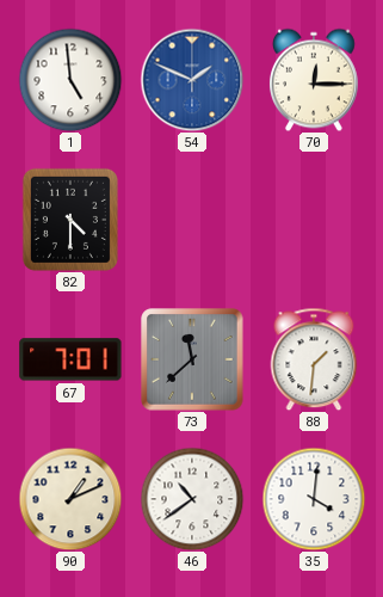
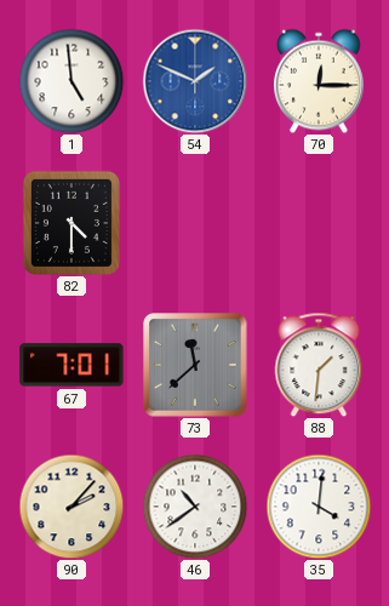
90: 1:11 -> 2:07 (71, 507)
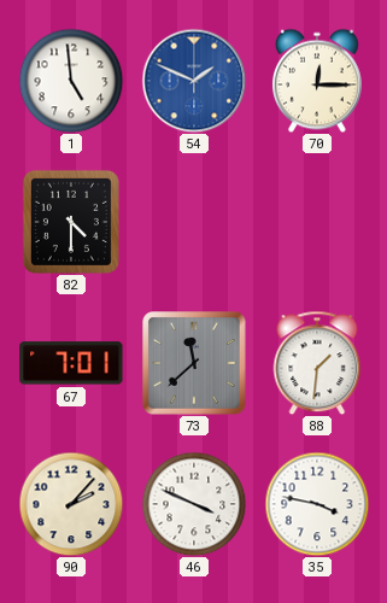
46: 10:39 -> 3:49 (194, 504)
35: 4:01 -> 3:47 (317, 504)
